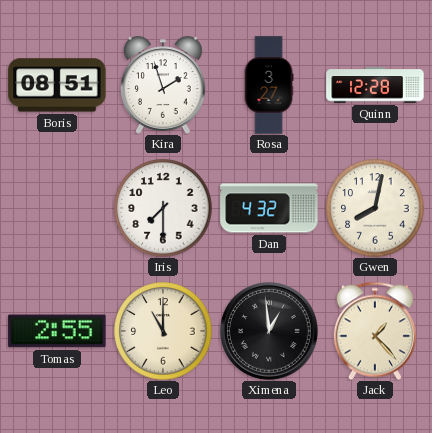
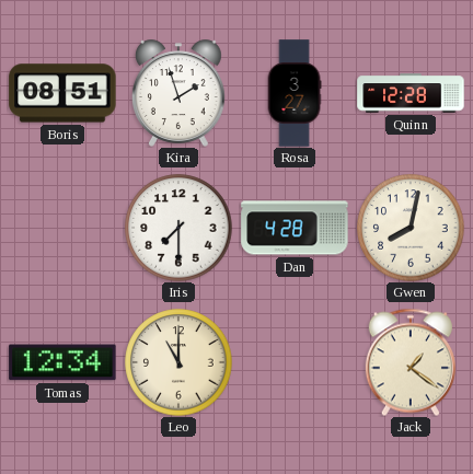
Dan: 4:32 -> 4:28 (295, 228)
Tomas: 2:55 -> 12:34 (62, 362)
Ximena: 12:59 -> none (270, 332)
Jack: 1:23 -> 1:21 (411, 362)
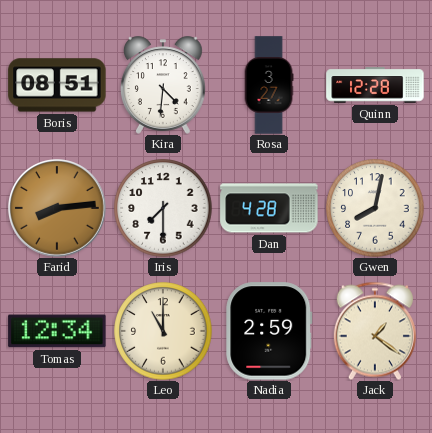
Kira: 1:57 -> 4:31 (163, 85)
Farid: none -> 8:14 (58, 209)
Nadia: none -> 2:59 (269, 331)
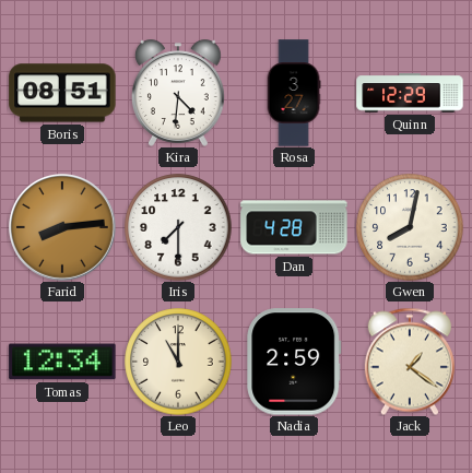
Quinn: 12:28 -> 12:29 (410, 93)
